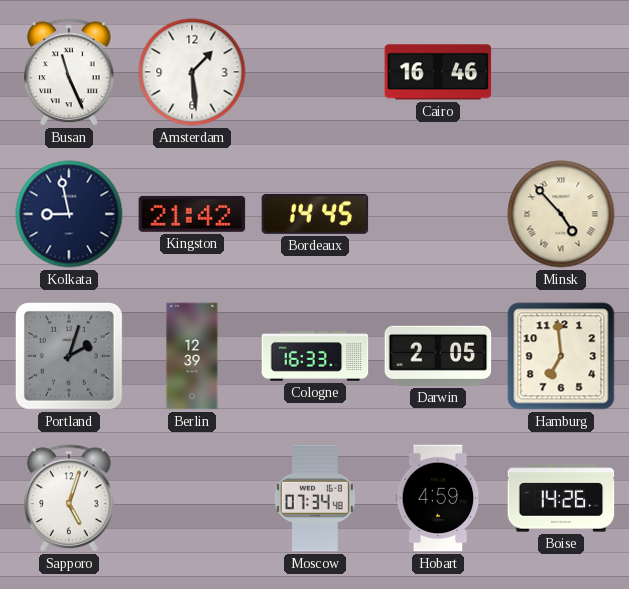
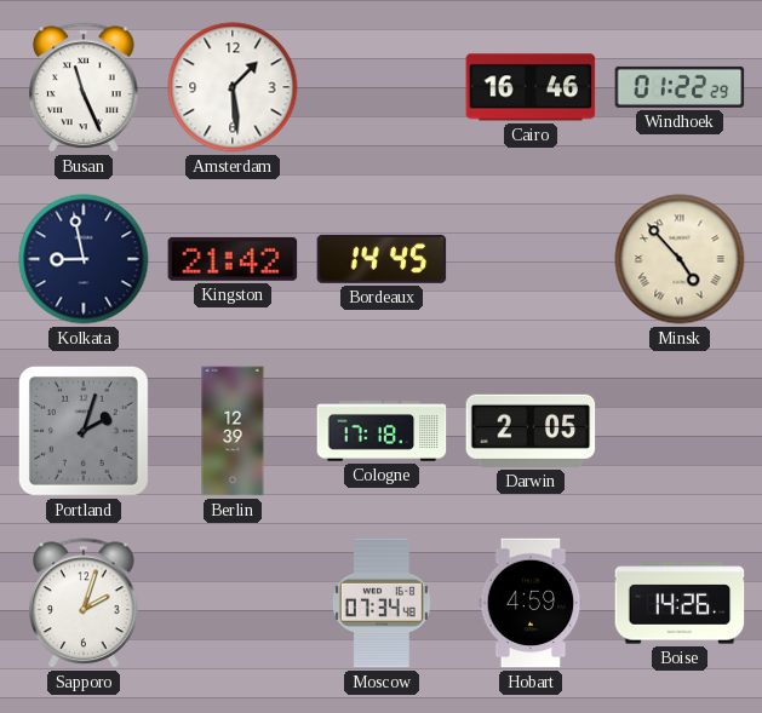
Windhoek: none -> 01:22 (680, 87)
Cologne: 16:33 -> 17:18 (382, 431)
Hamburg: 6:59 -> none (561, 356)
Sapporo: 5:03 -> 2:03 (85, 604)
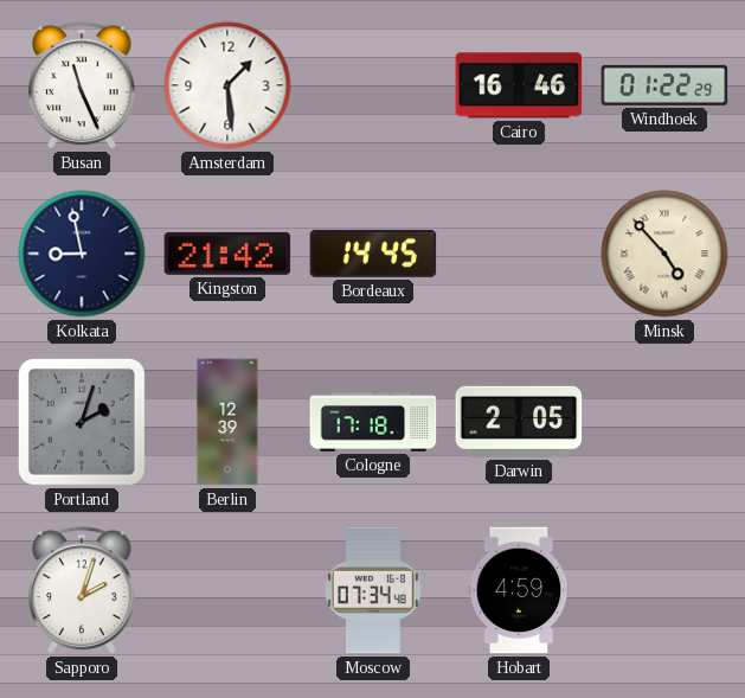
Boise: 14:26 -> none (680, 603)
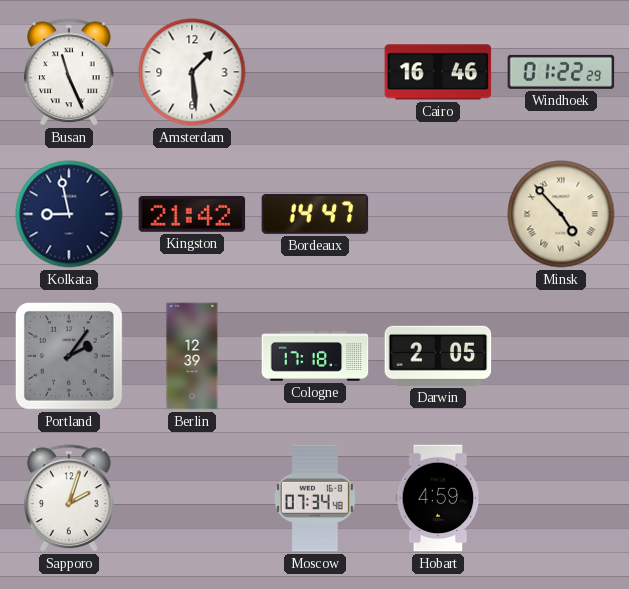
Bordeaux: 14:45 -> 14:47 (315, 214)
Portland: 2:03 -> 2:06 (69, 356)
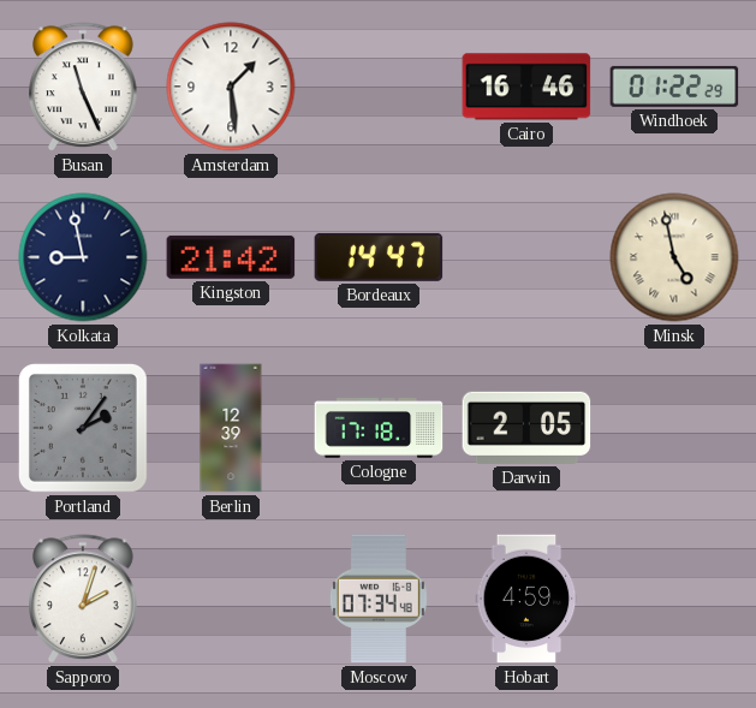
Minsk: 4:53 -> 4:58 (674, 257)
